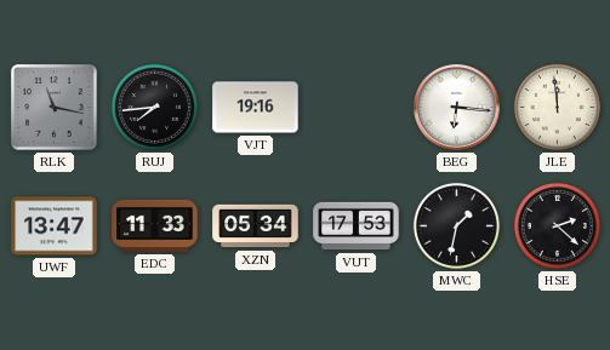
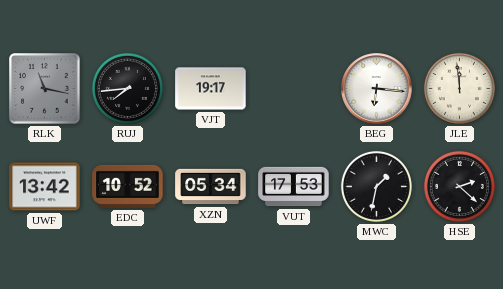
VJT: 19:16 -> 19:17 (211, 89)
UWF: 13:47 -> 13:42 (45, 187)
EDC: 11:33 -> 10:52 (128, 186)
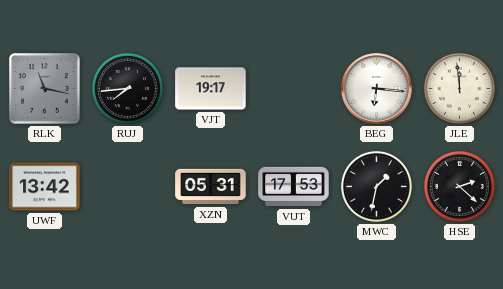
EDC: 10:52 -> none (128, 186)
XZN: 05:34 -> 05:31 (211, 187)
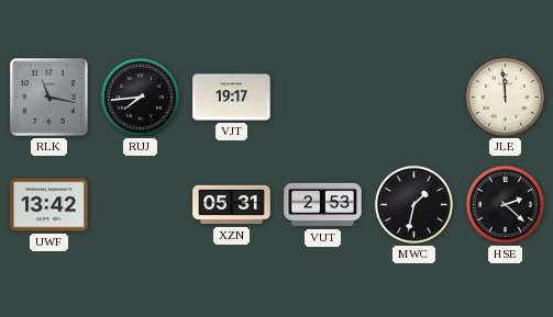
BEG: 6:16 -> none (377, 89)
VUT: 17:53 -> 2:53 (323, 205)
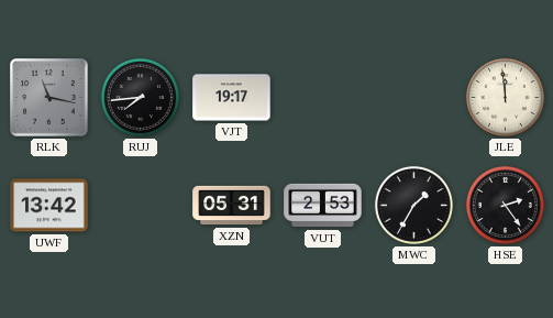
MWC: 1:32 -> 1:35 (413, 205)
HSE: 2:22 -> 2:24 (505, 205)
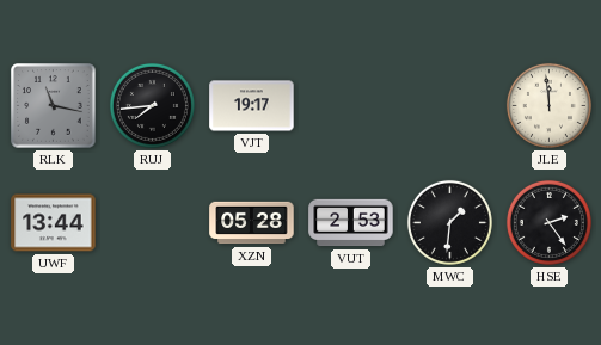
UWF: 13:42 -> 13:44 (54, 223)
XZN: 05:31 -> 05:28 (252, 223)
MWC: 1:35 -> 1:31 (449, 222)
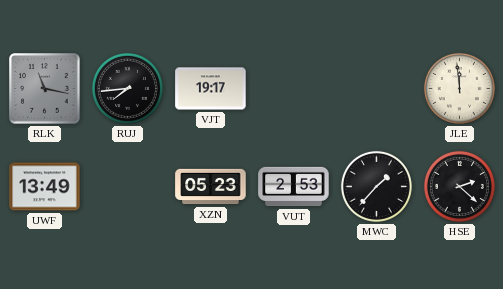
UWF: 13:44 -> 13:49 (45, 187)
XZN: 05:28 -> 05:23 (211, 187)
MWC: 1:31 -> 1:37 (376, 186)
HSE: 2:24 -> 2:22 (459, 186)
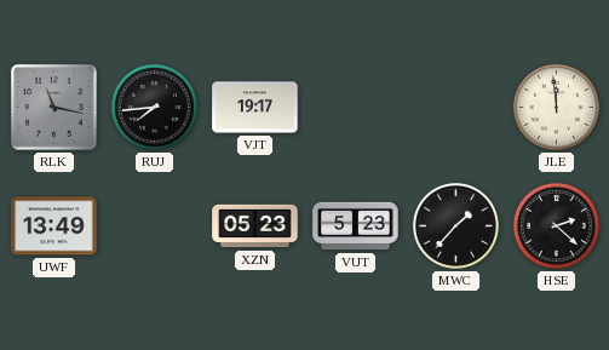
VUT: 2:53 -> 5:23 (356, 226)
